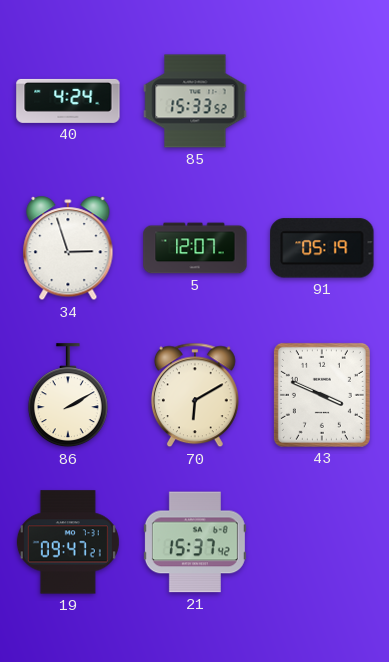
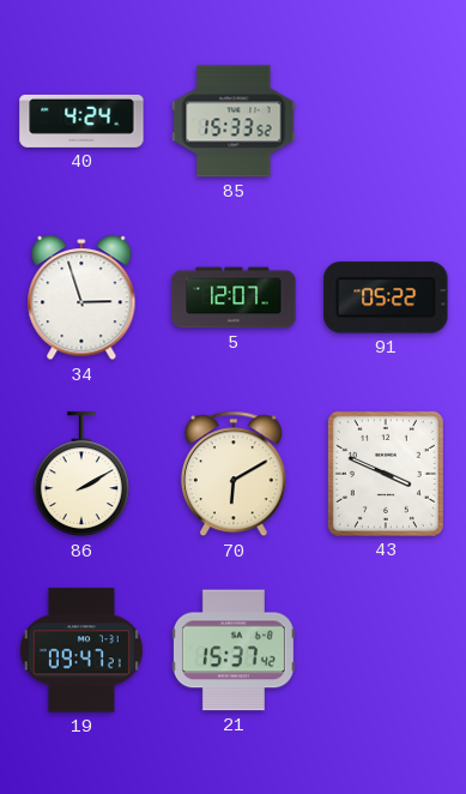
91: 05:19 -> 05:22 (386, 297)
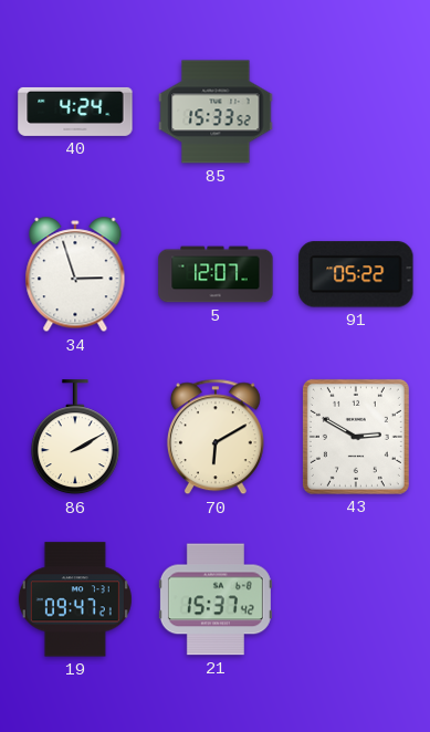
43: 3:49 -> 2:50 (356, 437)
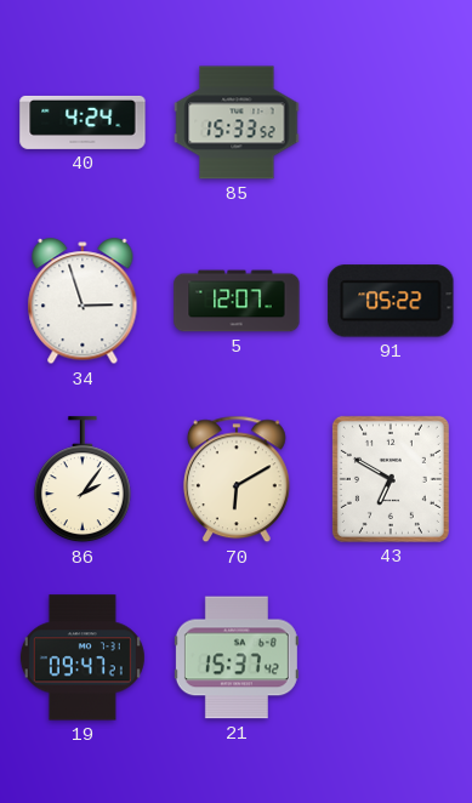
86: 2:10 -> 2:06 (83, 480)
43: 2:50 -> 6:50 (391, 479)
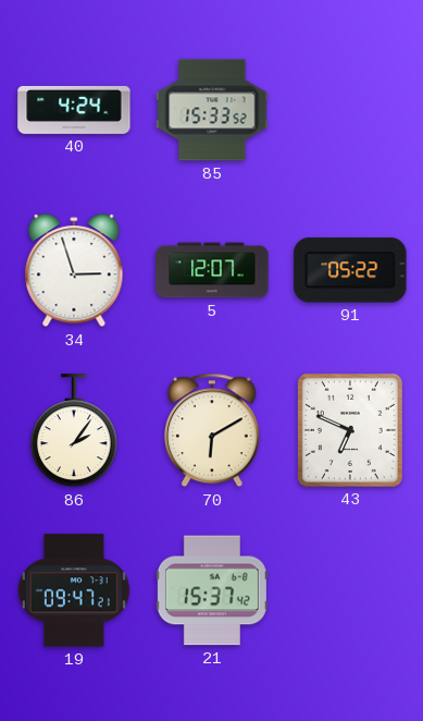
43: 6:50 -> 6:49 (350, 430)
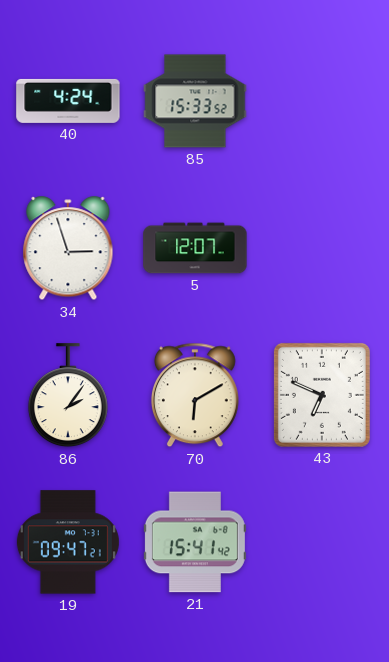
91: 05:22 -> none (350, 270)
21: 15:37 -> 15:41 (195, 542)
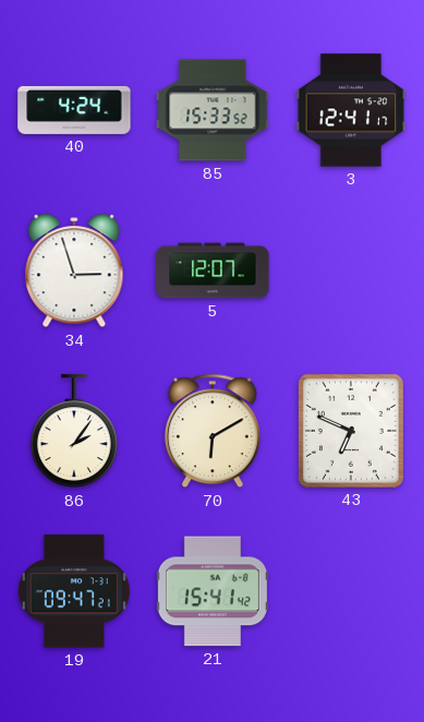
3: none -> 12:41 (351, 110)
